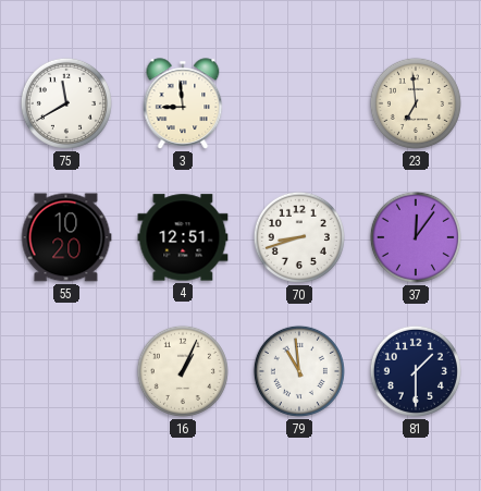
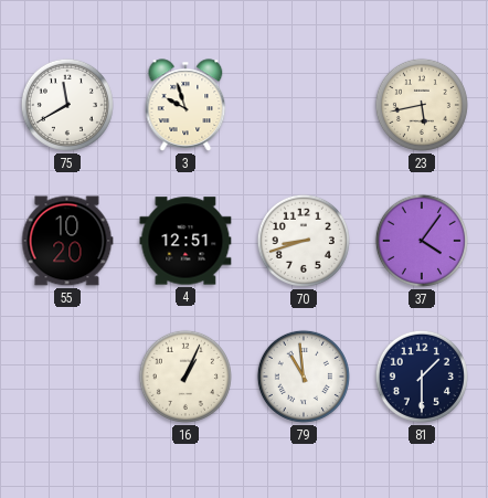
3: 8:59 -> 9:57 (185, 105)
23: 6:59 -> 5:43 (422, 105)
37: 12:06 -> 4:06 (422, 241)
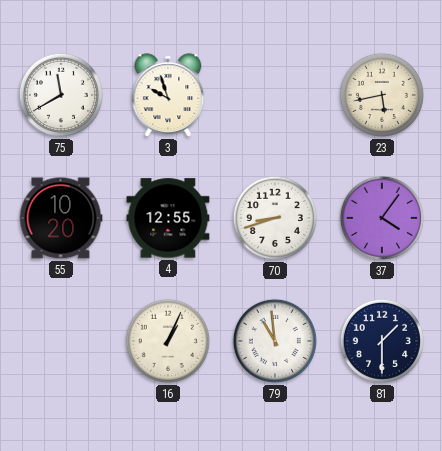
4: 12:51 -> 12:55 (168, 218)
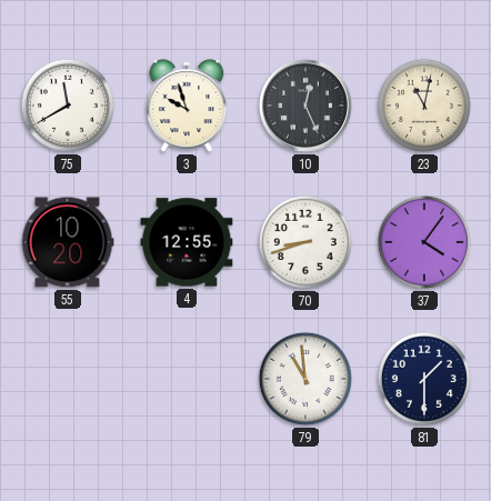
10: none -> 12:26 (305, 106)
23: 5:43 -> 11:02 (424, 106)
16: 1:04 -> none (168, 341)
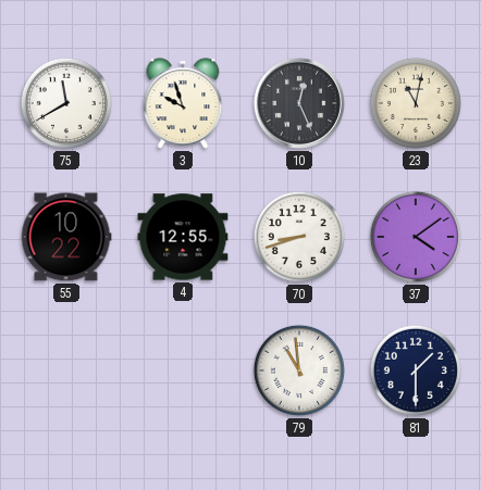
55: 10:20 -> 10:22 (66, 237)
37: 4:06 -> 4:09 (416, 237)
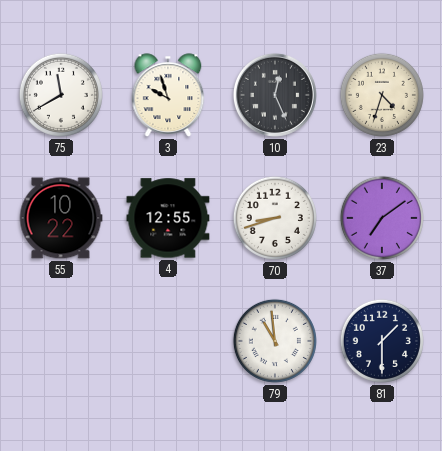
23: 11:02 -> 4:33 (382, 95)
37: 4:09 -> 7:09 (382, 218)
